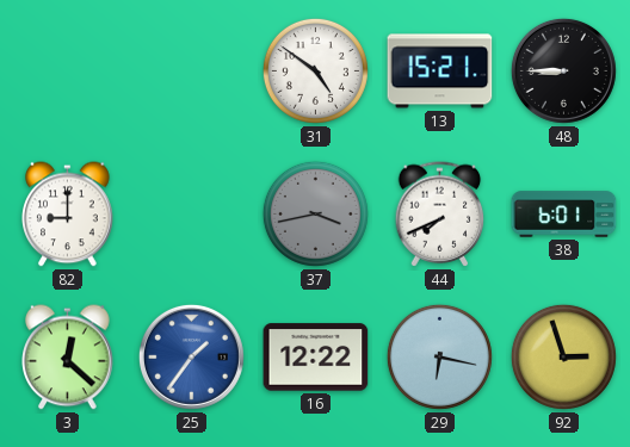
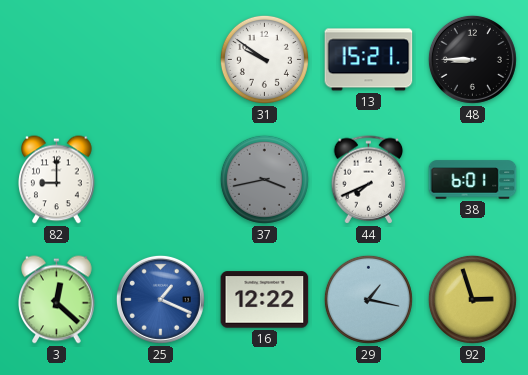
31: 4:51 -> 9:51 (264, 59)
25: 1:36 -> 1:19 (160, 299)
29: 6:17 -> 1:17 (368, 299)
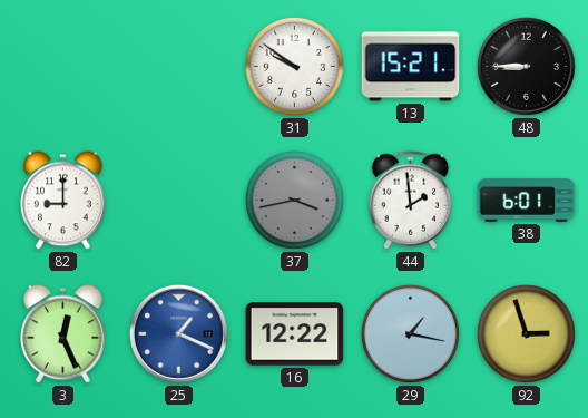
44: 7:41 -> 1:59 (411, 201)
3: 12:22 -> 12:26 (63, 334)
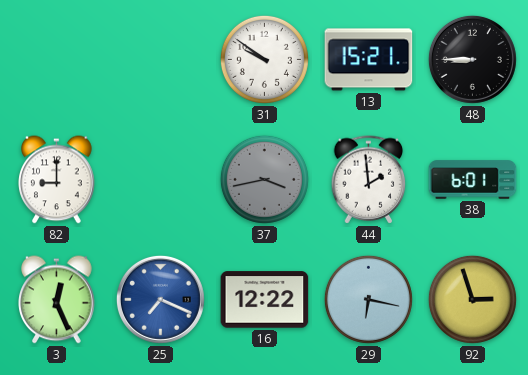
25: 1:19 -> 7:19 (160, 299)
29: 1:17 -> 6:17 (368, 299)
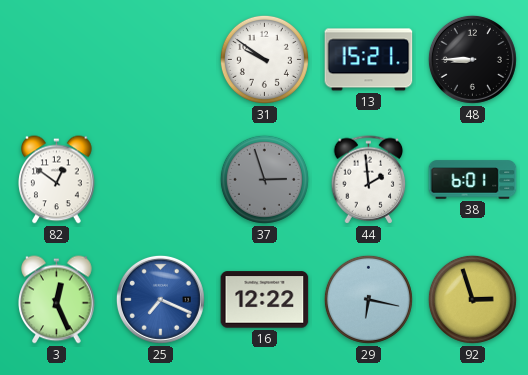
82: 9:00 -> 12:51 (57, 180)
37: 3:43 -> 2:57 (264, 179)
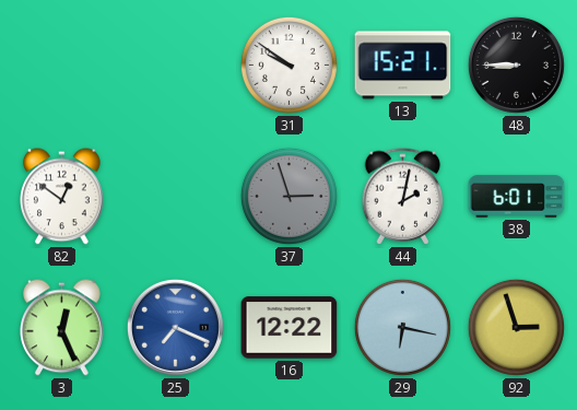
44: 1:59 -> 2:02 (403, 197)
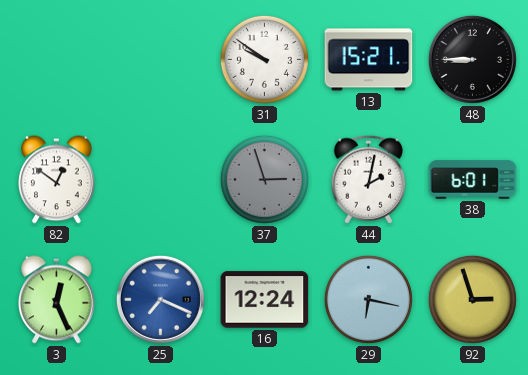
16: 12:22 -> 12:24 (265, 300)
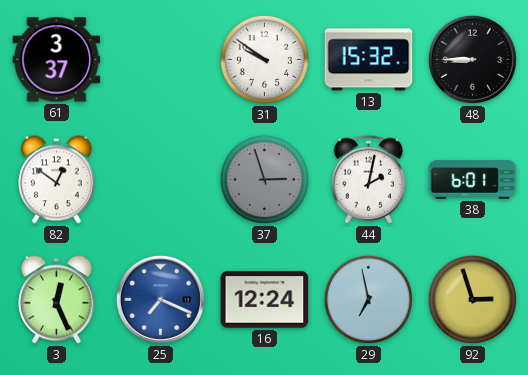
61: none -> 3:37 (57, 60)
13: 15:21 -> 15:32 (369, 60)
29: 6:17 -> 6:58 (368, 299)
